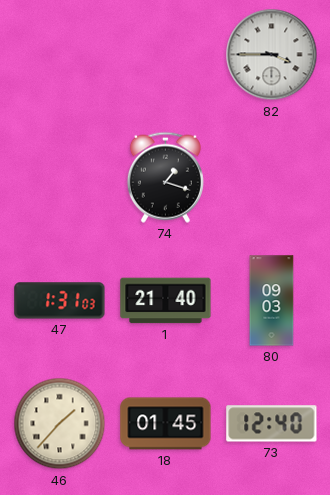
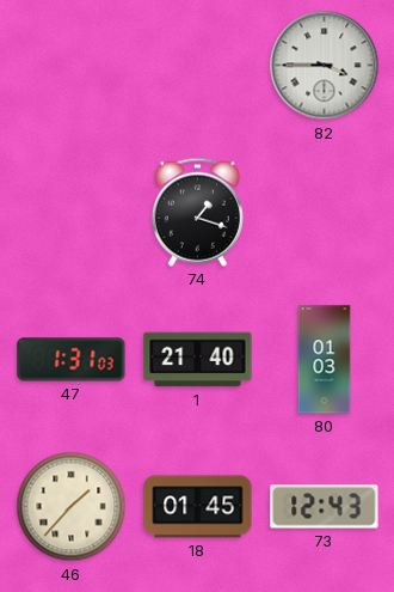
80: 09:03 -> 01:03 (325, 360)
73: 12:40 -> 12:43 (325, 507)
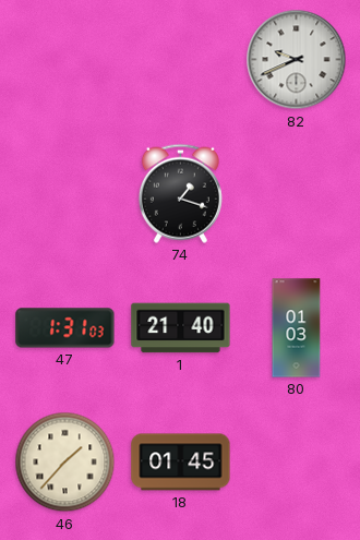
82: 3:45 -> 9:41 (297, 60)
73: 12:43 -> none (325, 507)
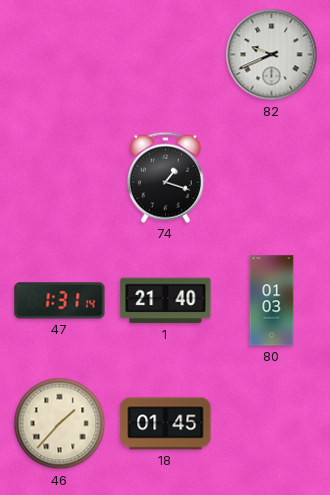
47: 1:31:03 -> 1:31:14 (60, 301)
